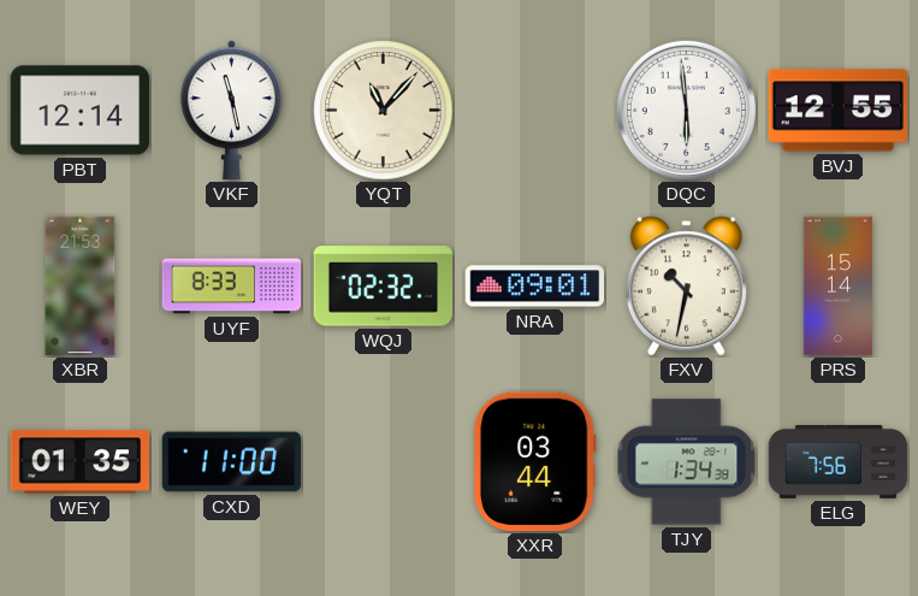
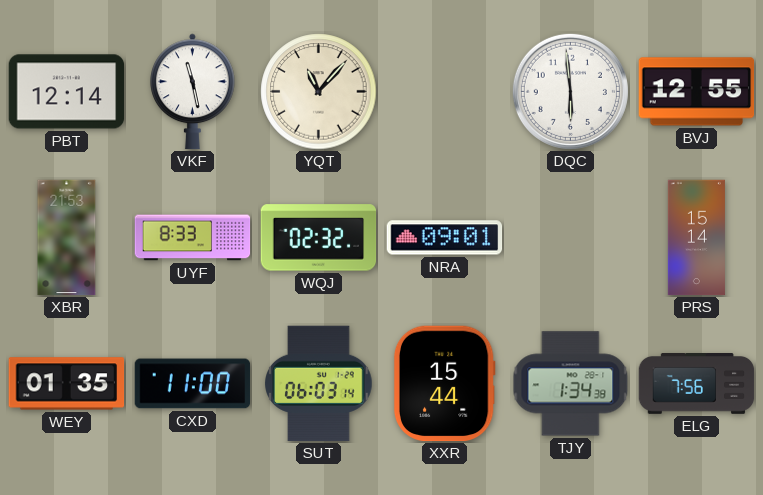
FXV: 10:32 -> none (686, 287)
SUT: none -> 06:03 (319, 384)
XXR: 03:44 -> 15:44 (444, 384)
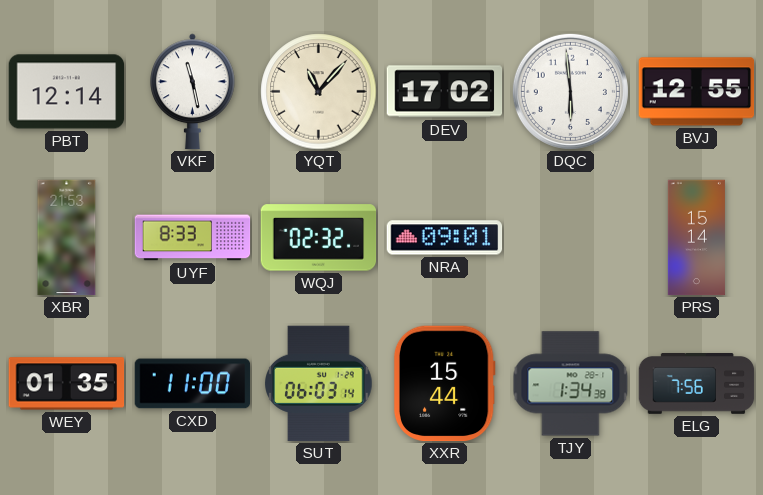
DEV: none -> 17:02 (445, 92)
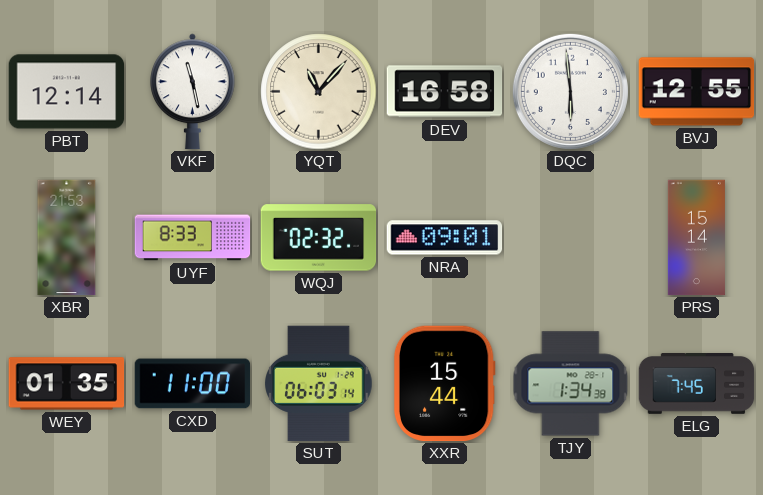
DEV: 17:02 -> 16:58 (445, 92)
ELG: 7:56 -> 7:45 (697, 384)
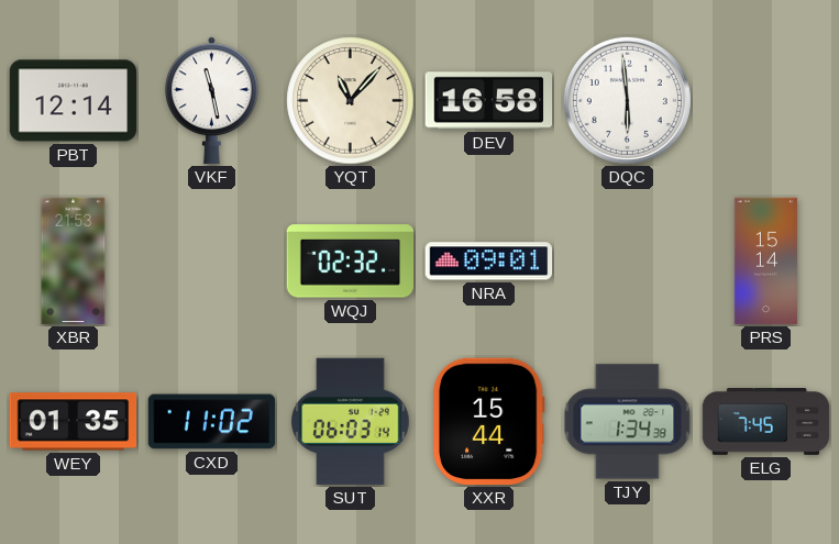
BVJ: 12:55 -> none (697, 92)
UYF: 8:33 -> none (193, 238)
CXD: 11:00 -> 11:02 (212, 422)
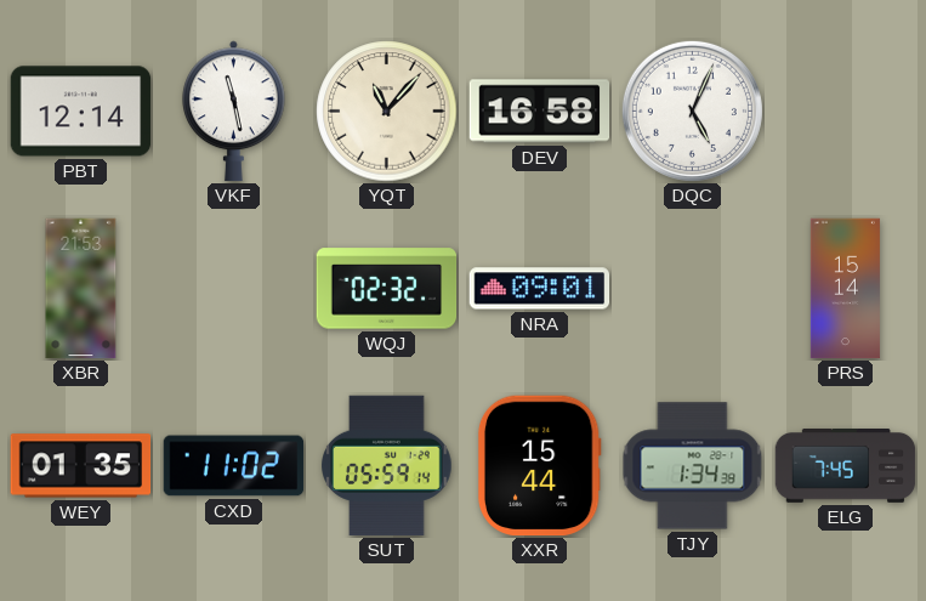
DQC: 5:59 -> 5:04 (692, 110)
SUT: 06:03 -> 05:59 (387, 466)
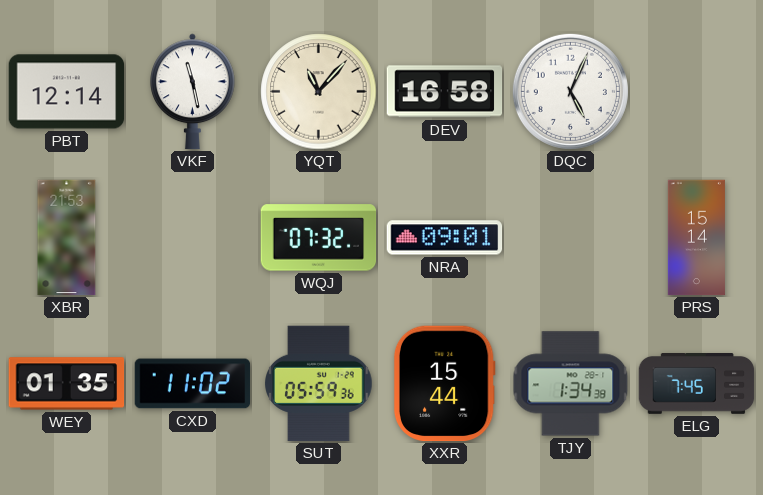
WQJ: 02:32 -> 07:32 (319, 238)
SUT: 05:59:14 -> 05:59:36 (319, 384)
